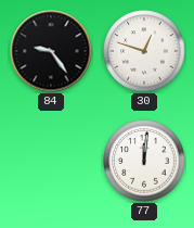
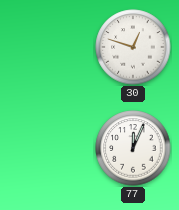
84: 9:24 -> none (51, 51)
77: 12:01 -> 12:04 (133, 148)
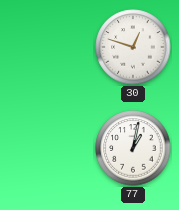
77: 12:04 -> 1:02 (133, 148)
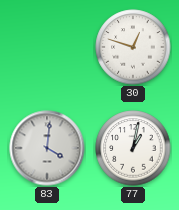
83: none -> 4:01 (47, 148)
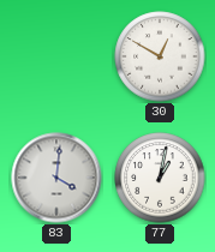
30: 12:48 -> 12:50 (160, 56)
